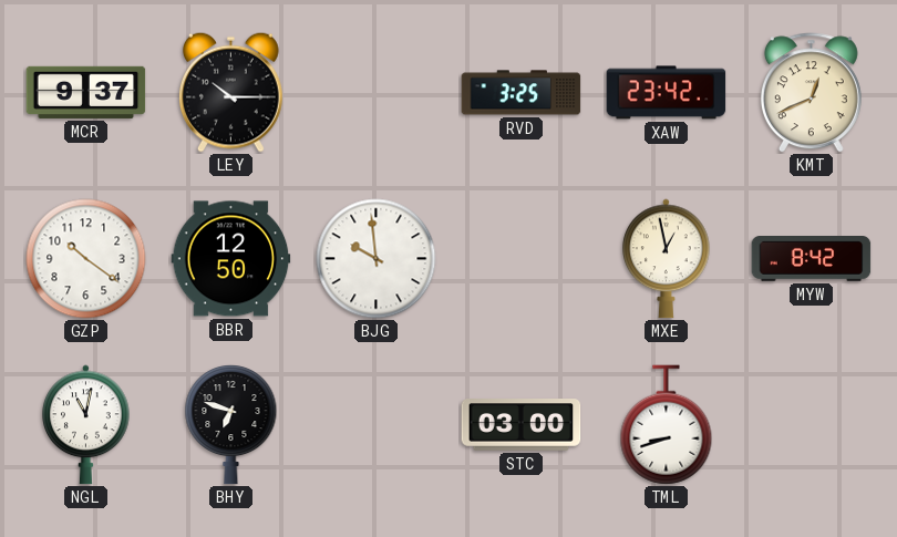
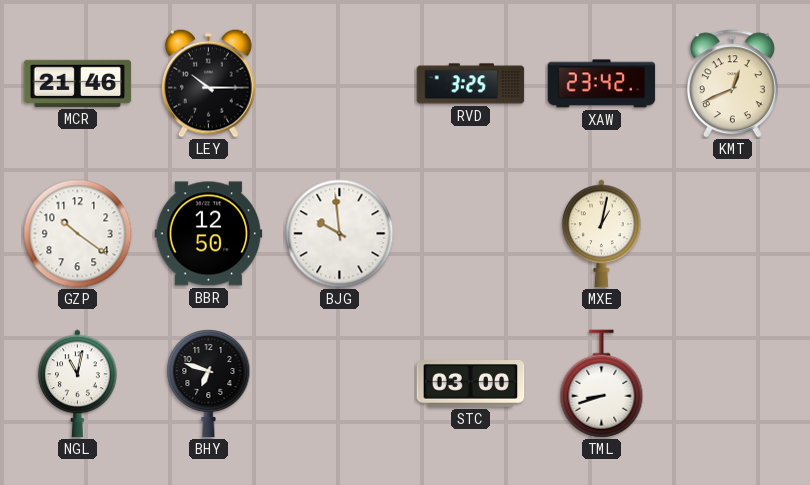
MCR: 9:37 -> 21:46 (78, 83)
MXE: 12:58 -> 1:02 (602, 234)
MYW: 8:42 -> none (812, 259)
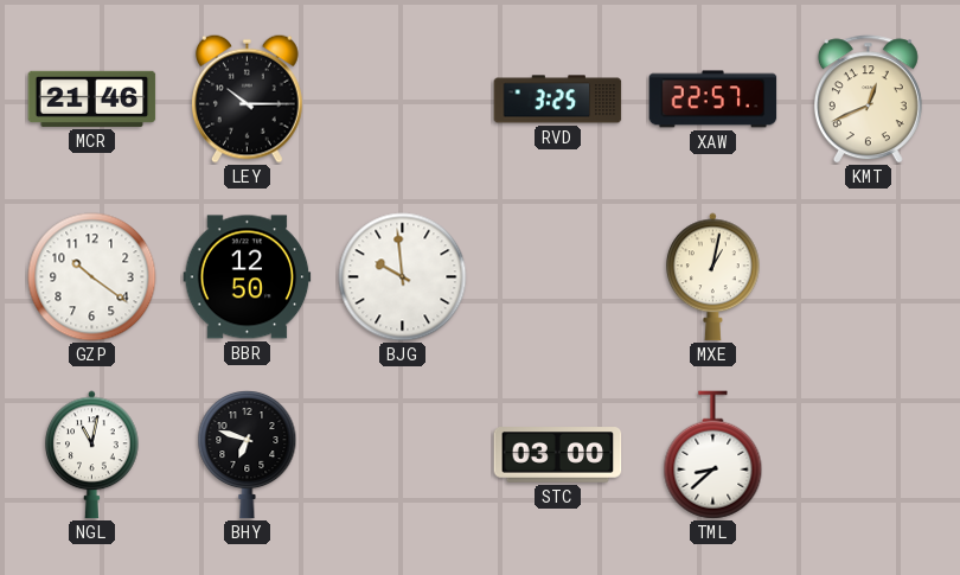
XAW: 23:42 -> 22:57 (713, 100)
TML: 8:42 -> 8:38 (713, 455)
